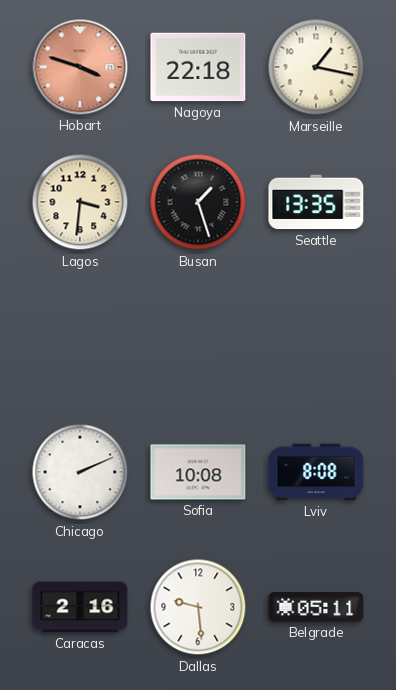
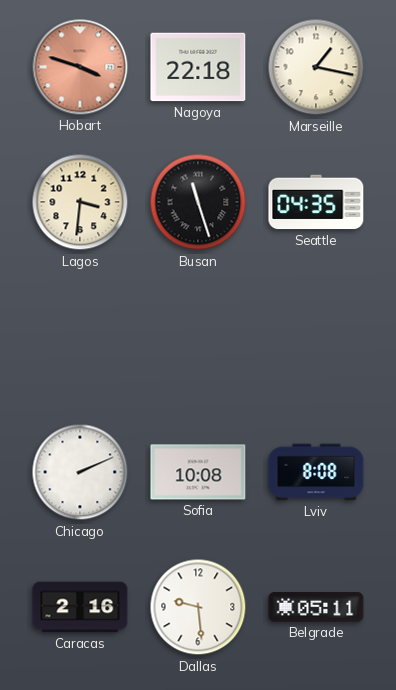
Busan: 1:27 -> 11:27 (198, 202)
Seattle: 13:35 -> 04:35 (316, 202)
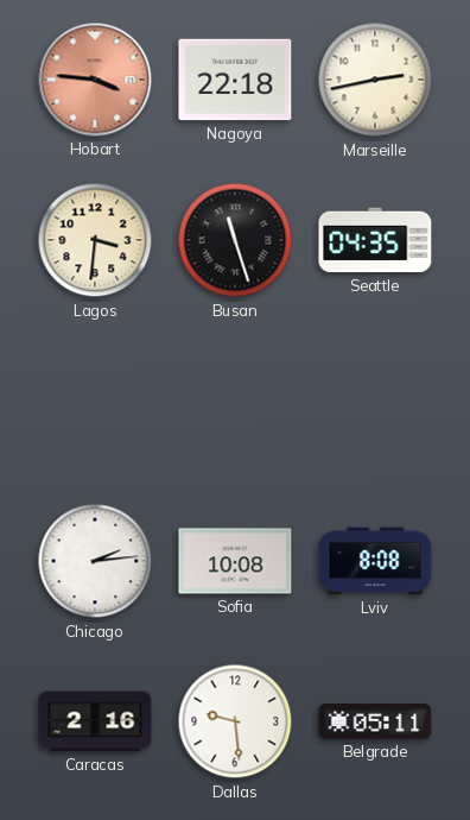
Hobart: 3:48 -> 3:46 (95, 80)
Marseille: 1:17 -> 2:43 (375, 80)
Chicago: 2:11 -> 2:14 (95, 561)
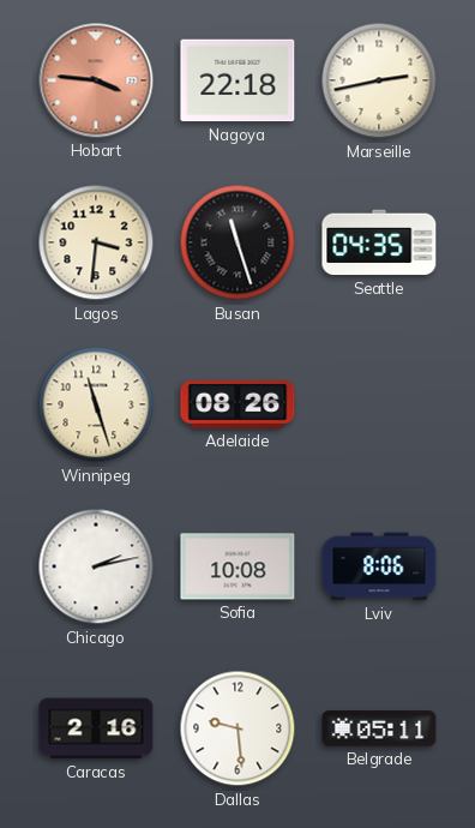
Winnipeg: none -> 11:27 (96, 404)
Adelaide: none -> 08:26 (237, 404)
Chicago: 2:14 -> 2:13 (96, 566)
Lviv: 8:08 -> 8:06 (379, 566)
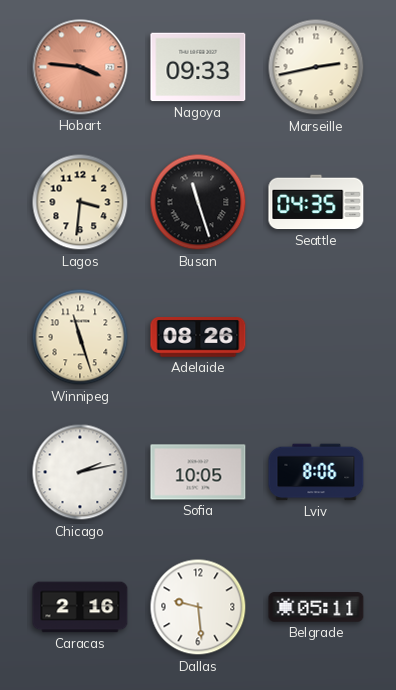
Nagoya: 22:18 -> 09:33 (198, 67)
Sofia: 10:08 -> 10:05 (198, 472)
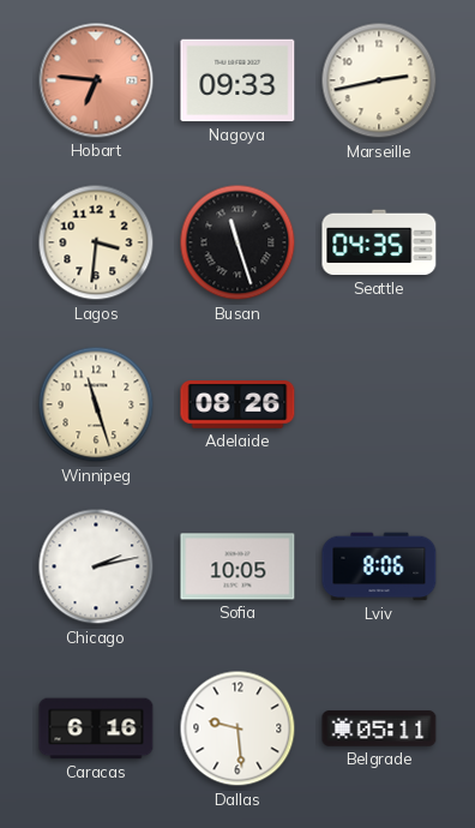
Hobart: 3:46 -> 6:46 (96, 80)
Caracas: 2:16 -> 6:16 (96, 728)
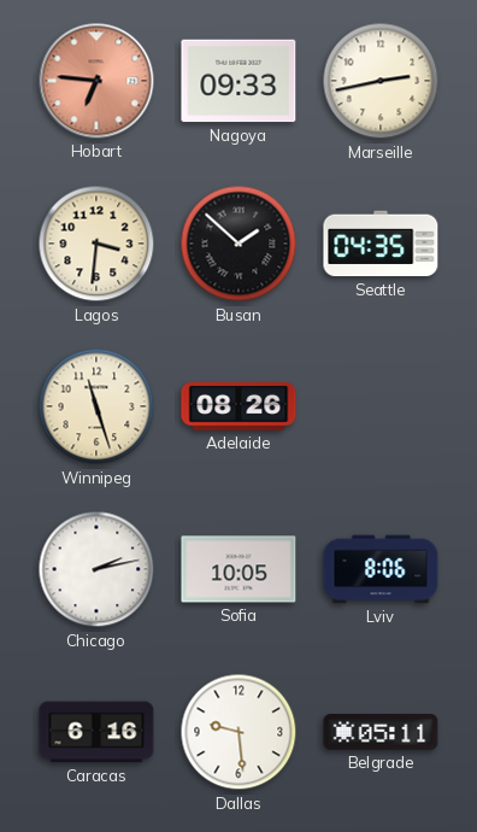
Busan: 11:27 -> 1:52 (238, 244)
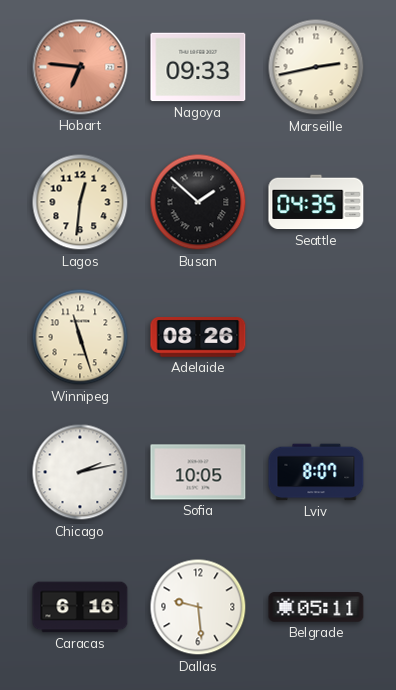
Lagos: 3:31 -> 12:31 (80, 202)
Lviv: 8:06 -> 8:07 (316, 472)
